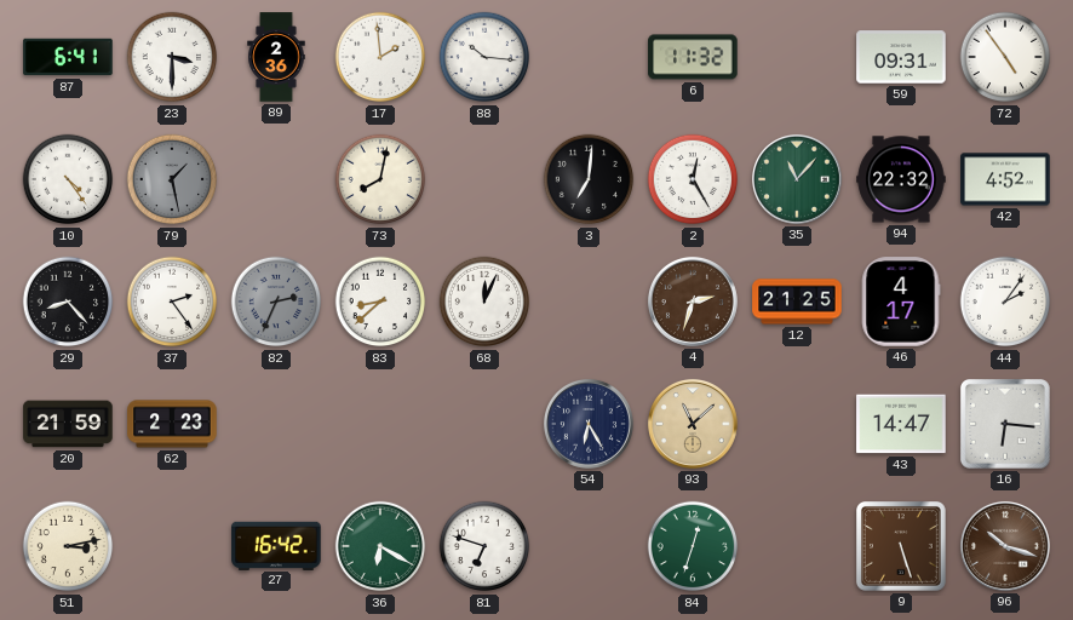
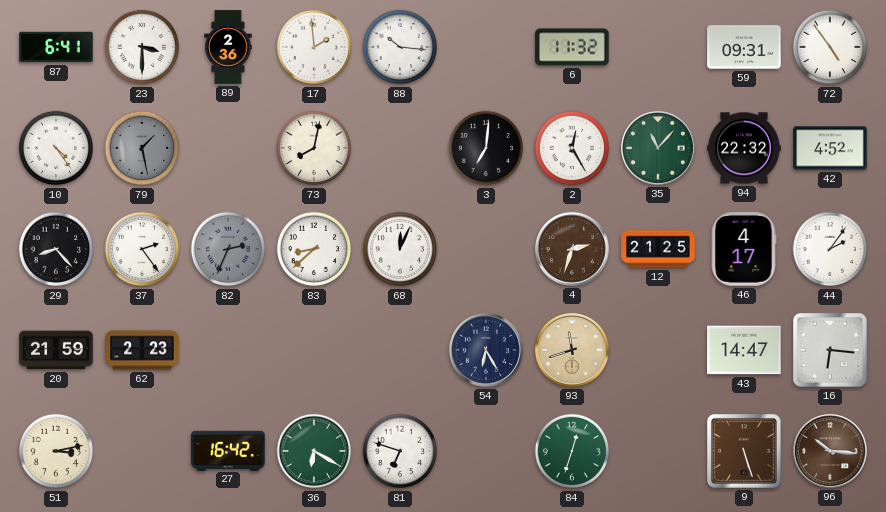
93: 11:08 -> 11:42 (572, 350)
96: 10:18 -> 10:16 (830, 451)
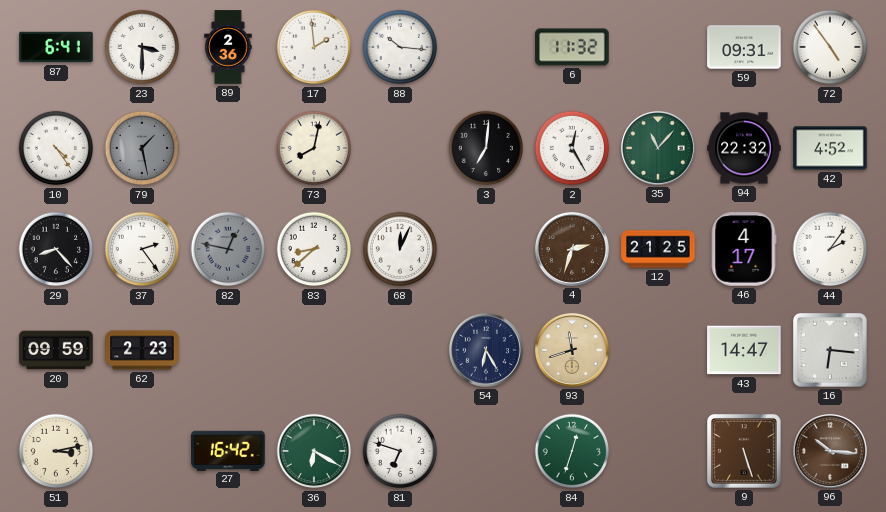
82: 2:34 -> 12:47 (228, 249)
20: 21:59 -> 09:59 (56, 350)
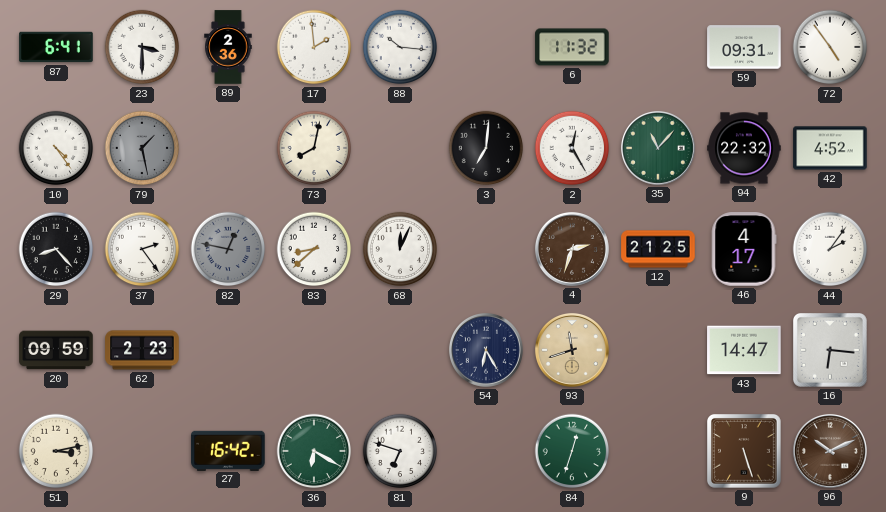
96: 10:16 -> 10:11 (830, 451)
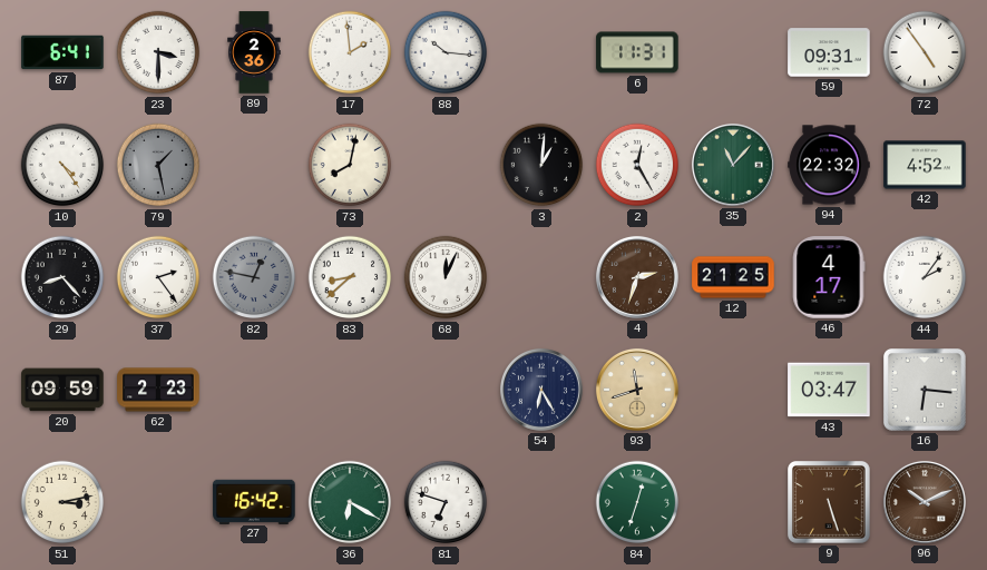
6: 11:32 -> 11:31 (637, 52)
3: 7:01 -> 1:01 (541, 165)
43: 14:47 -> 03:47 (829, 390)
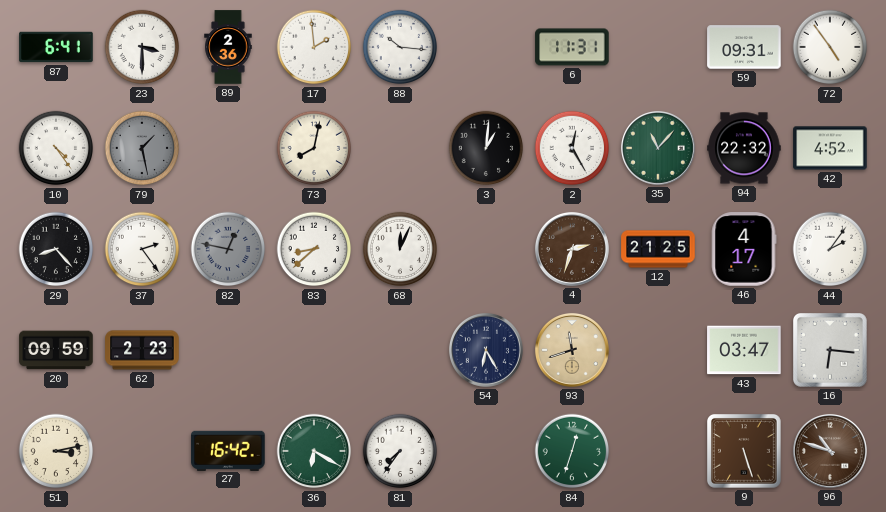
81: 6:48 -> 7:36 (400, 451)
96: 10:11 -> 10:48 (830, 451)
